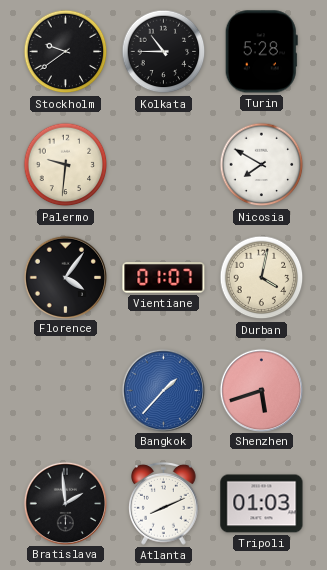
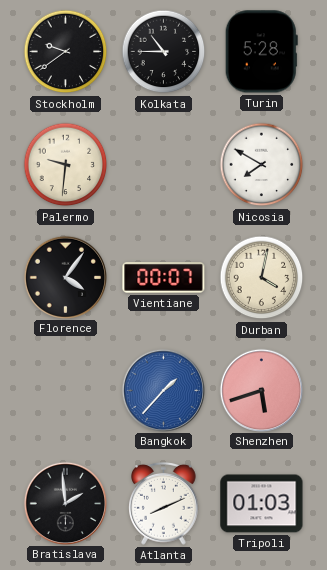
Vientiane: 01:07 -> 00:07 (164, 278)
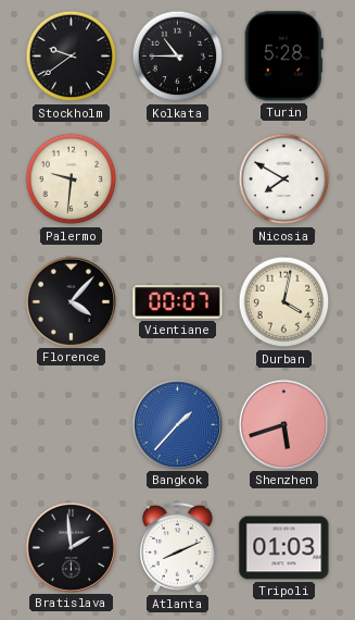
Florence: 4:06 -> 4:07 (71, 301)
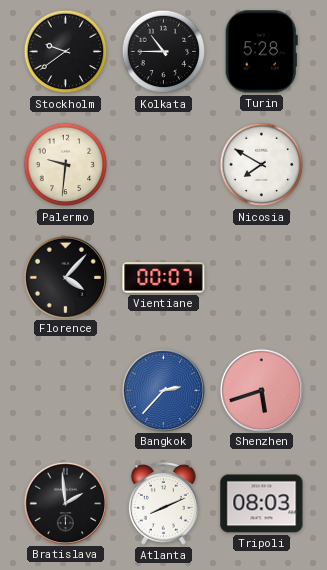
Durban: 4:02 -> none (284, 302)
Bangkok: 1:37 -> 2:37 (163, 390)
Tripoli: 01:03 -> 08:03 (262, 504)
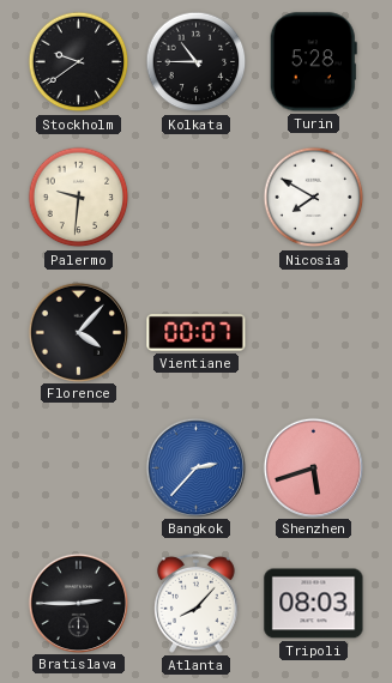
Bratislava: 1:59 -> 2:45 (78, 603)
Atlanta: 8:11 -> 8:07 (197, 603)
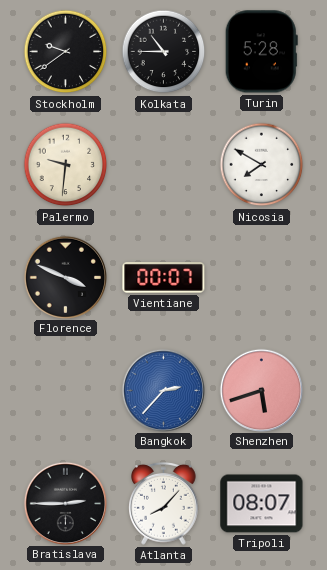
Florence: 4:07 -> 3:49 (65, 277)
Tripoli: 08:03 -> 08:07 (262, 504)
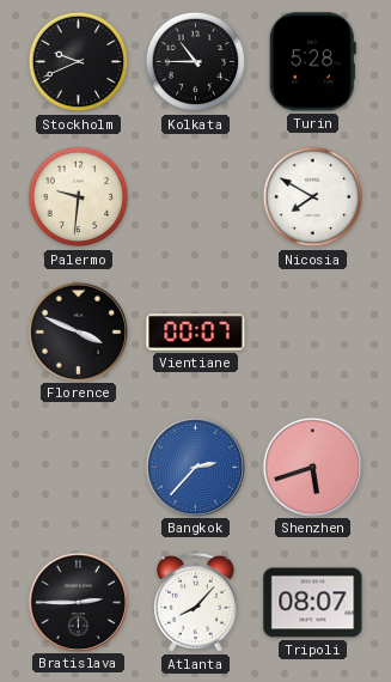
Stockholm: 9:39 -> 9:41 (79, 62)
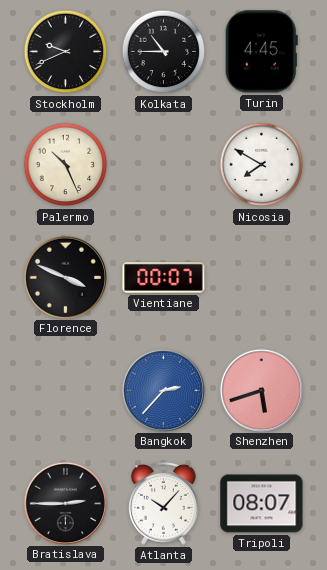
Turin: 5:28 -> 4:45 (261, 52)
Palermo: 9:31 -> 10:26 (66, 165)
Atlanta: 8:07 -> 10:07 (164, 503)
